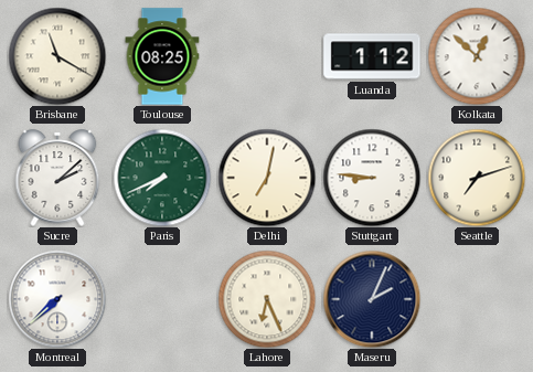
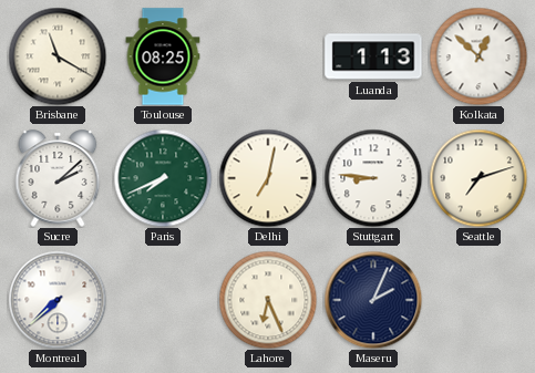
Luanda: 1:12 -> 1:13 (373, 56)
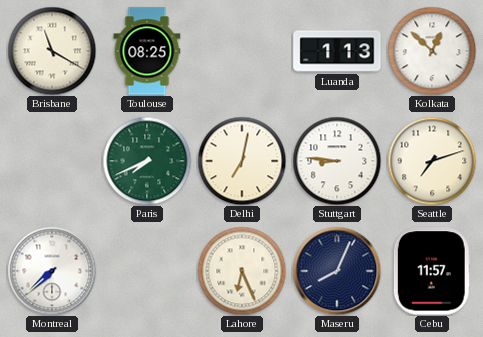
Sucre: 2:08 -> none (58, 178)
Maseru: 2:04 -> 8:04 (337, 271)
Cebu: none -> 11:57 (432, 271)
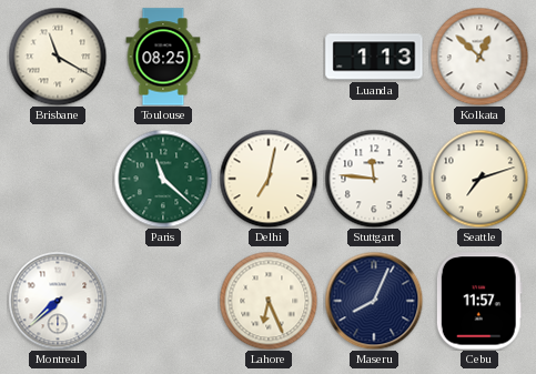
Paris: 7:41 -> 11:22 (163, 179)
Stuttgart: 8:46 -> 11:46 (374, 179)
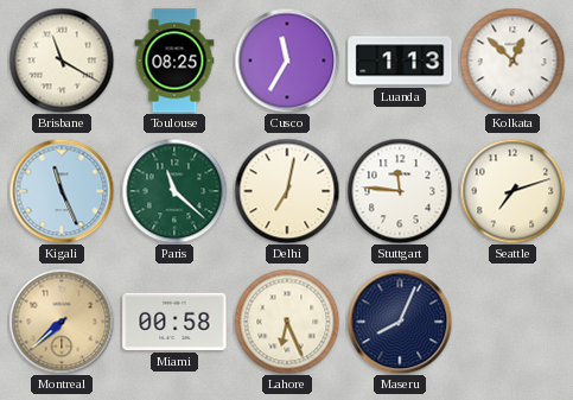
Cusco: none -> 11:35 (287, 61)
Kigali: none -> 11:26 (62, 191)
Montreal dial: white -> champagne (62, 322)
Miami: none -> 00:58 (174, 322)
Cebu: 11:57 -> none (479, 301)
